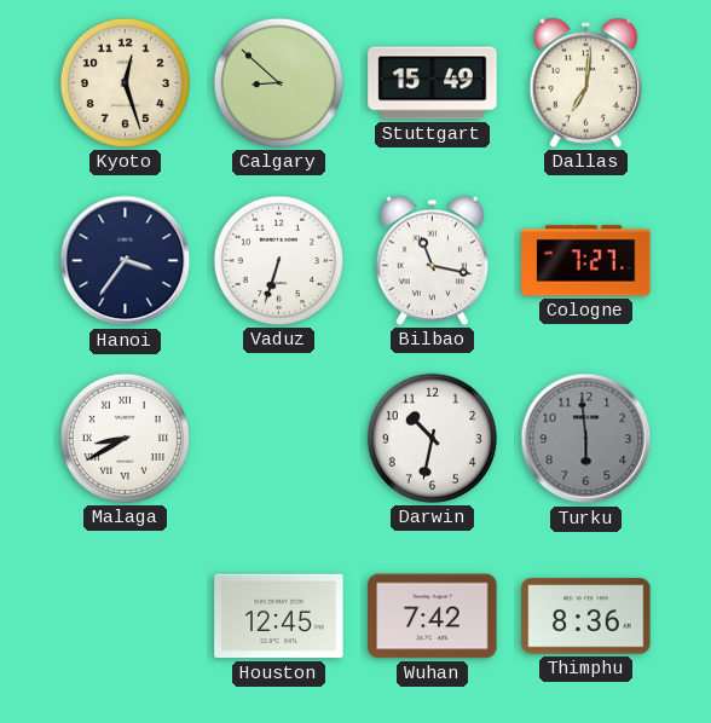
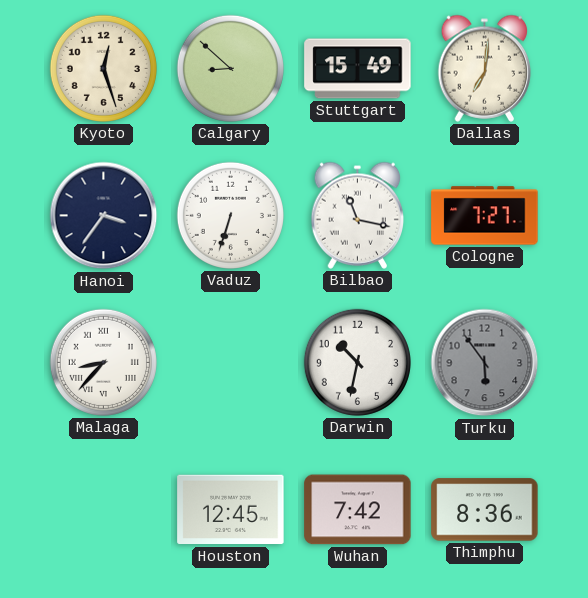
Malaga: 8:40 -> 8:37 (103, 362)
Turku: 5:59 -> 5:54 (485, 363)
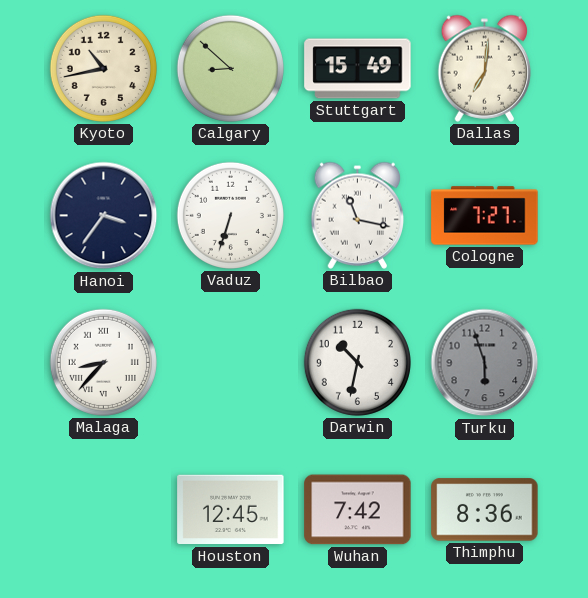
Kyoto: 12:27 -> 10:43 (103, 68)
Turku: 5:54 -> 5:57 (485, 363)
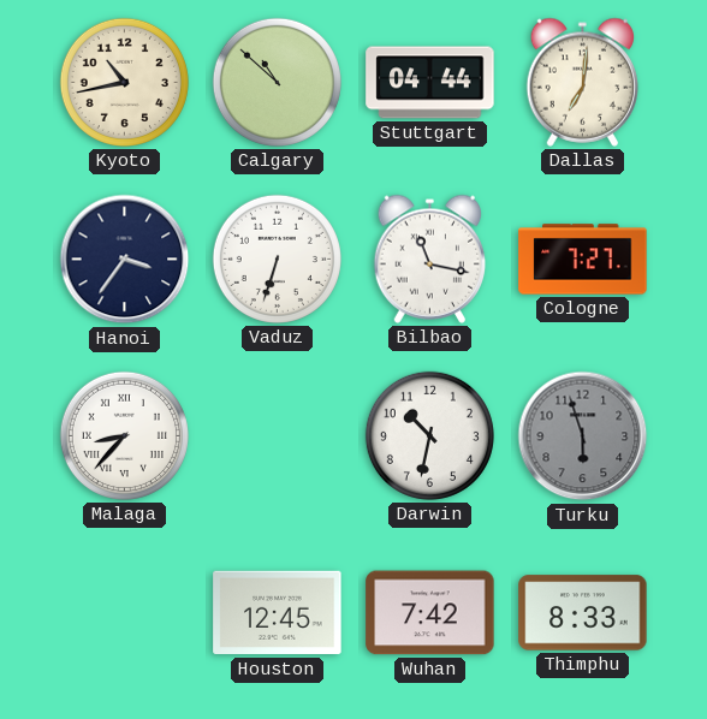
Calgary: 8:52 -> 10:52 (277, 82)
Stuttgart: 15:49 -> 04:44 (430, 83)
Thimphu: 8:36 -> 8:33 (583, 613)
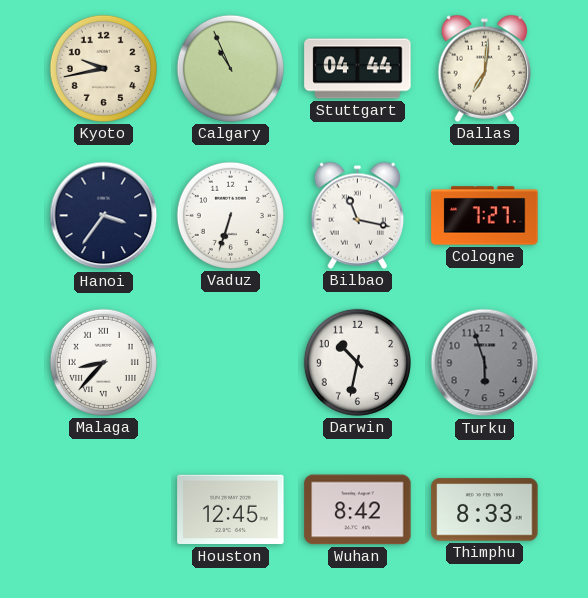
Kyoto: 10:43 -> 9:43 (103, 68)
Calgary: 10:52 -> 10:56 (230, 68)
Wuhan: 7:42 -> 8:42 (358, 510)
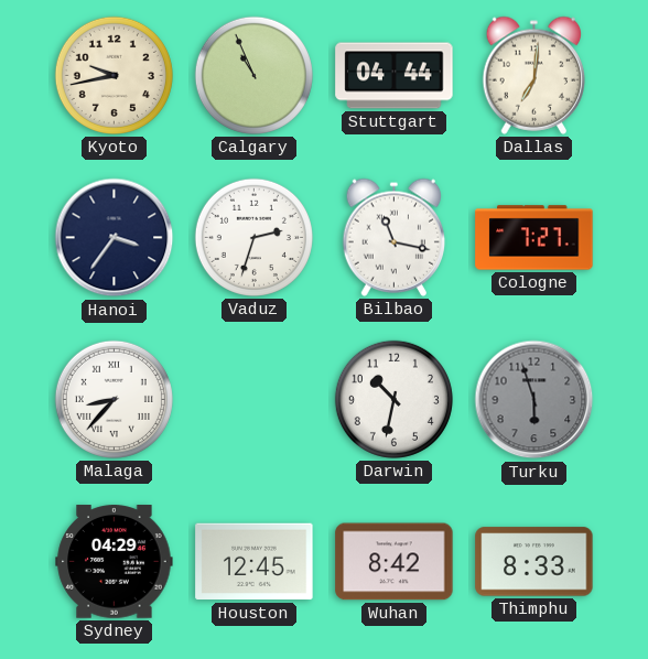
Vaduz: 6:33 -> 2:33 (253, 237)
Sydney: none -> 04:29 (115, 562)
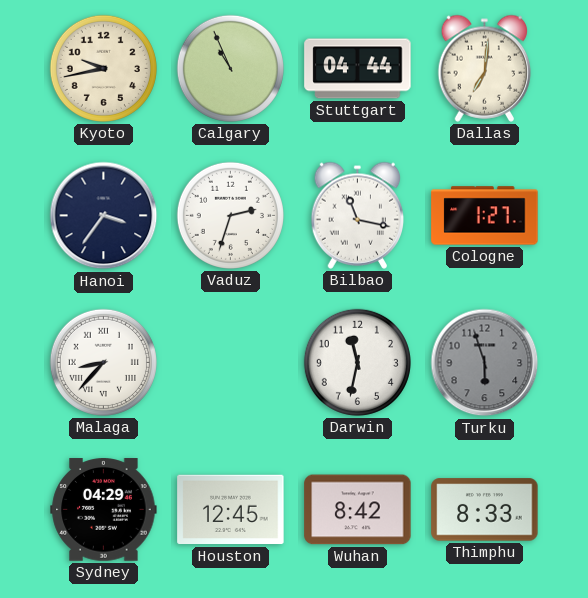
Cologne: 7:27 -> 1:27 (485, 216)
Darwin: 10:32 -> 11:32 (357, 362)
